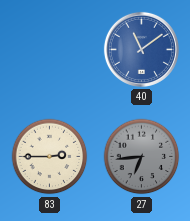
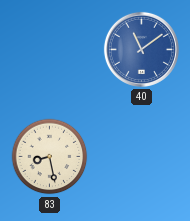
83: 2:45 -> 8:28 (50, 157)
27: 6:44 -> none (142, 157)
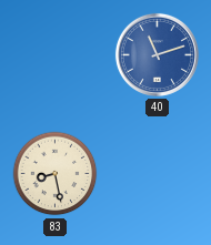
40: 11:09 -> 11:12 (157, 54)
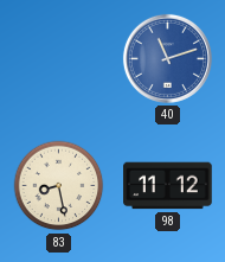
98: none -> 11:12 (168, 186)
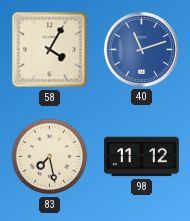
58: none -> 4:05 (50, 50)
83: 8:28 -> 7:28 (50, 157)
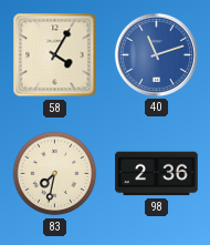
83: 7:28 -> 7:32 (55, 174)
98: 11:12 -> 2:36 (157, 174)
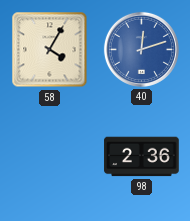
40: 11:12 -> 12:12 (141, 49)
83: 7:32 -> none (55, 174)
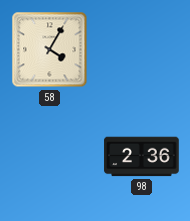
40: 12:12 -> none (141, 49)
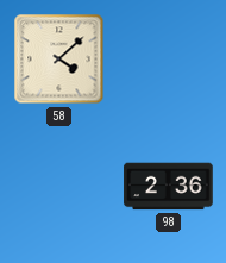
58: 4:05 -> 4:08 (59, 60)
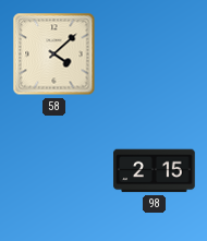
98: 2:36 -> 2:15 (155, 171)
